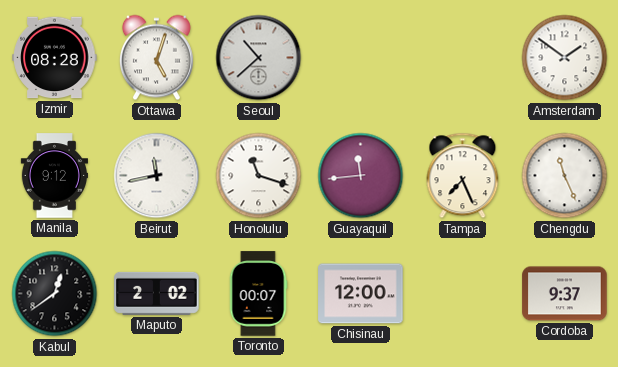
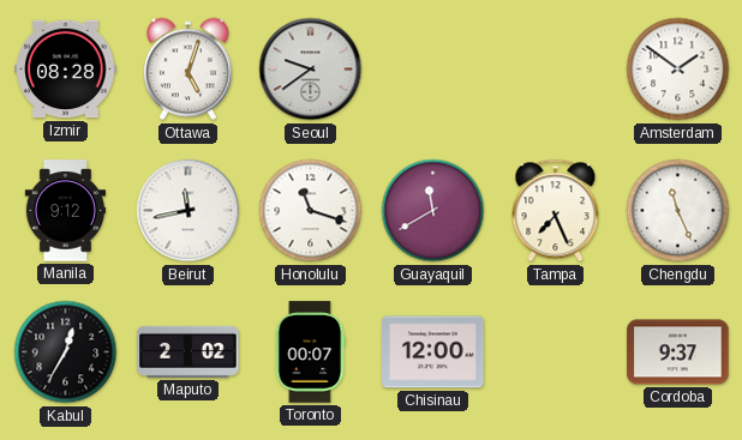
Seoul: 10:38 -> 9:39 (311, 70)
Guayaquil: 11:44 -> 11:40 (433, 211)
Kabul: 12:39 -> 12:35 (66, 352)
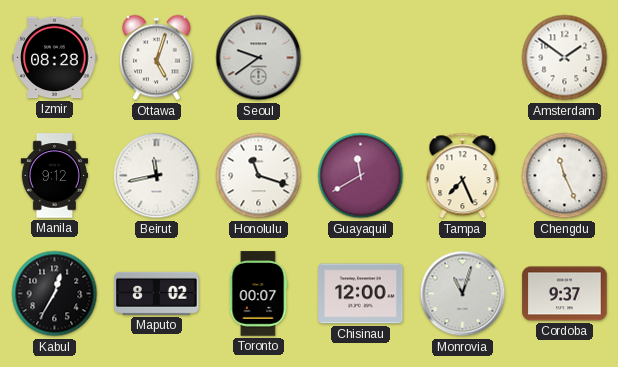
Maputo: 2:02 -> 8:02 (157, 293)
Monrovia: none -> 11:03 (463, 294)
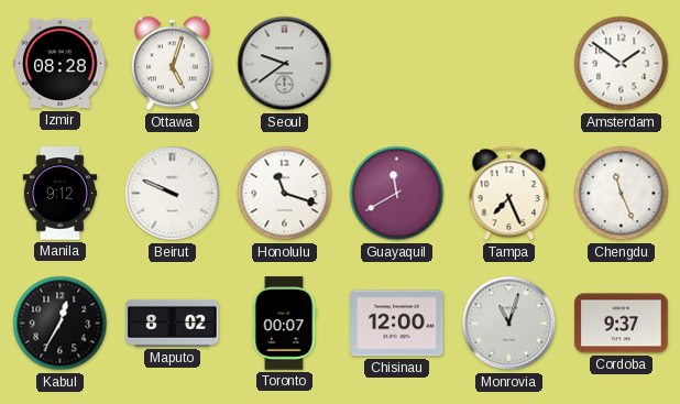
Beirut: 11:43 -> 9:49 (173, 194)
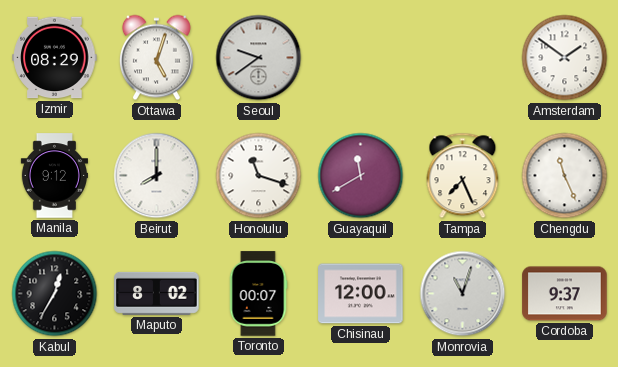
Izmir: 08:28 -> 08:29 (55, 58)
Beirut: 9:49 -> 8:00 (157, 176)
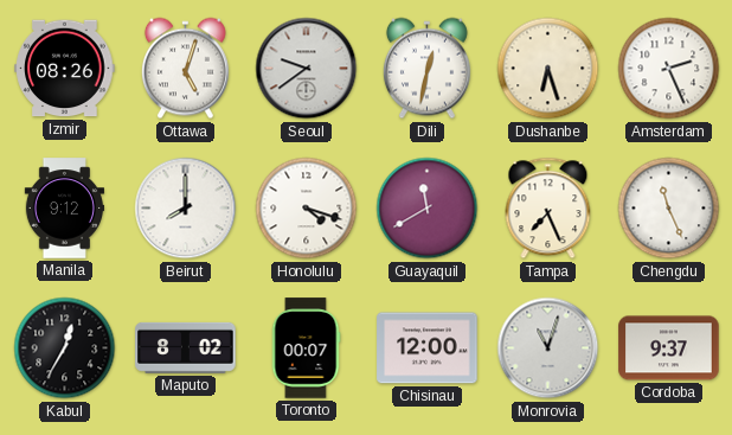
Izmir: 08:29 -> 08:26 (65, 69)
Dili: none -> 12:32 (426, 69)
Dushanbe: none -> 6:27 (548, 69)
Amsterdam: 1:51 -> 2:26 (669, 69)
Honolulu: 11:18 -> 4:18 (307, 209)
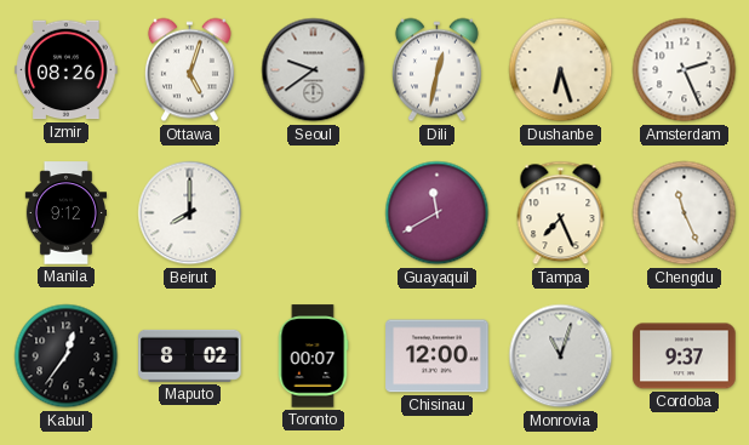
Honolulu: 4:18 -> none (307, 209)
Kabul: 12:35 -> 12:36 (67, 356)
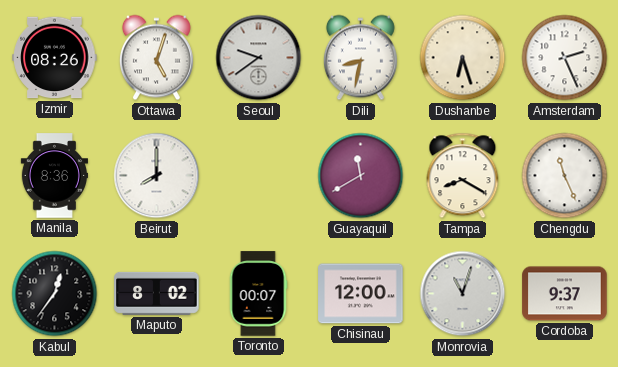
Dili: 12:32 -> 8:32 (360, 58)
Manila: 9:12 -> 8:36 (54, 176)
Tampa: 7:26 -> 8:20 (463, 176)
